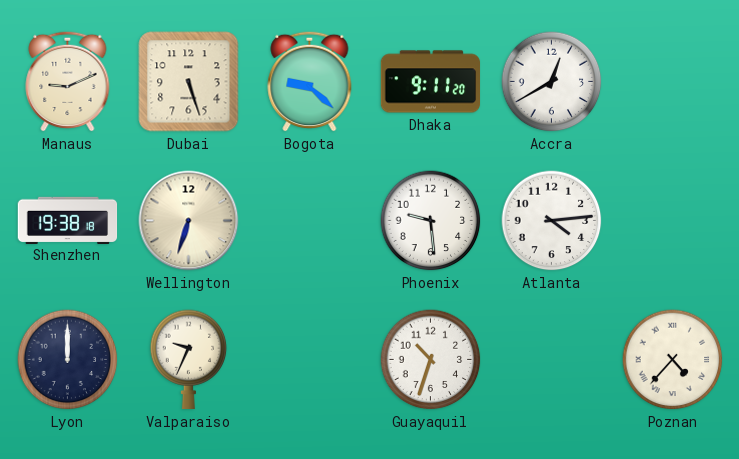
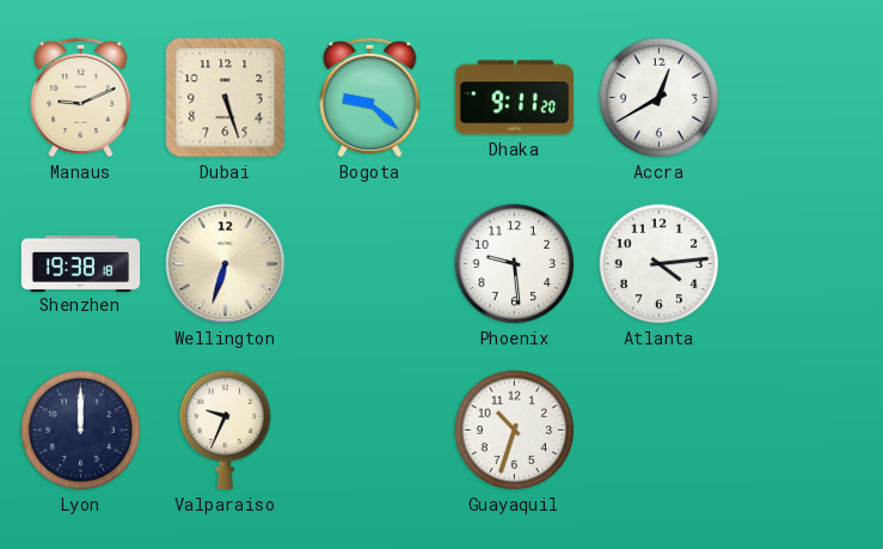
Poznan: 4:37 -> none (673, 360)
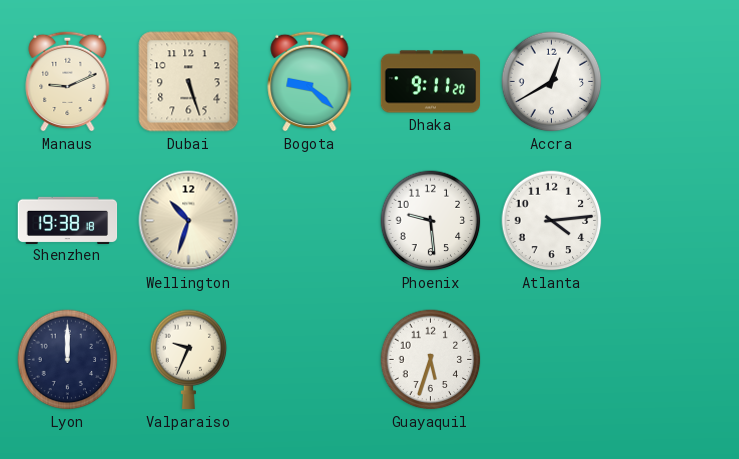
Wellington: 6:33 -> 10:33 (189, 221)
Guayaquil: 10:33 -> 5:33 (431, 360)
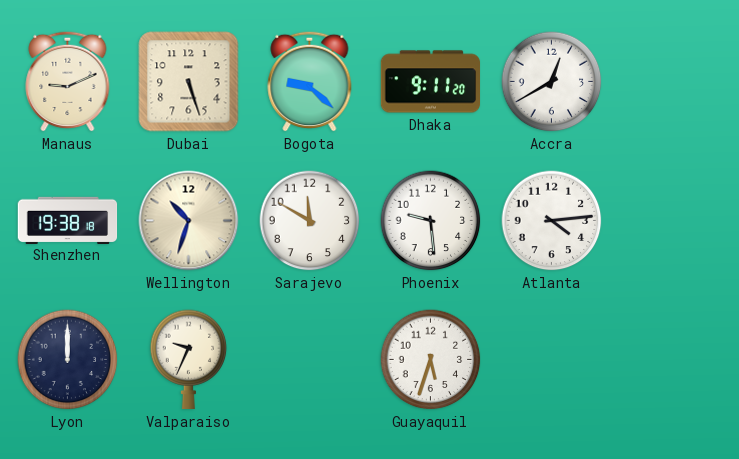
Sarajevo: none -> 11:50 (310, 221)
